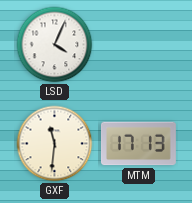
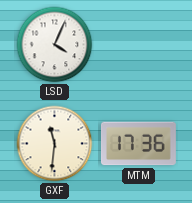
MTM: 17:13 -> 17:36 (138, 144)
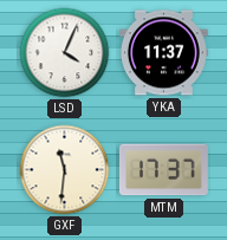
YKA: none -> 11:37 (163, 53)
MTM: 17:36 -> 17:37 (163, 170)
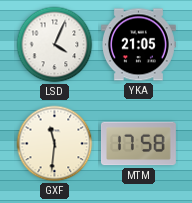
YKA: 11:37 -> 21:05 (138, 45)
MTM: 17:37 -> 17:58 (138, 144)
